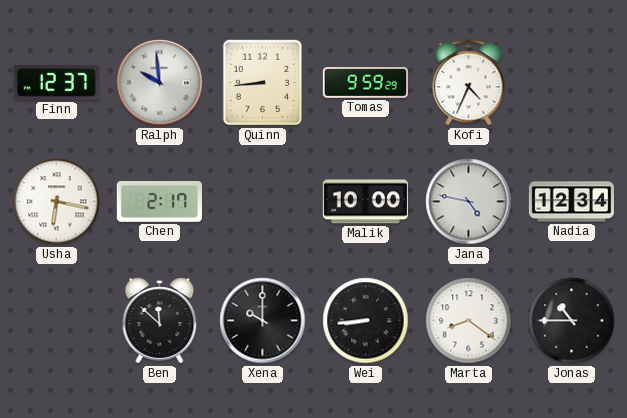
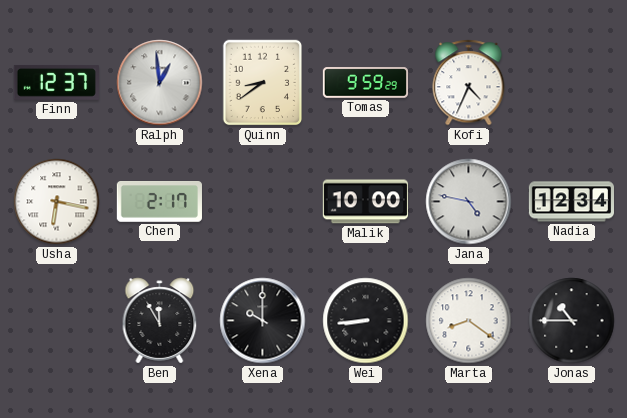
Ralph: 9:59 -> 12:59 (160, 83)
Quinn: 8:44 -> 8:39 (263, 83)
Ben: 11:52 -> 11:55 (160, 321)
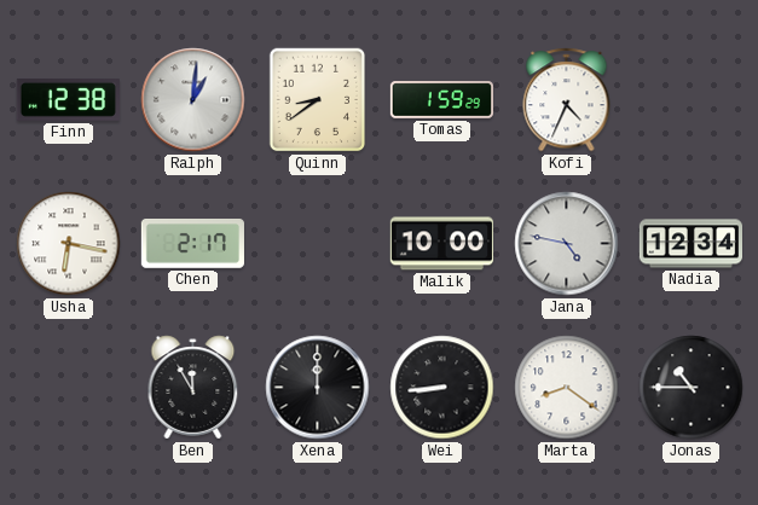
Finn: 12:37 -> 12:38 (68, 100)
Ralph: 12:59 -> 1:01 (193, 100)
Tomas: 9:59 -> 1:59 (442, 100)
Xena: 10:00 -> 12:00 (318, 388)
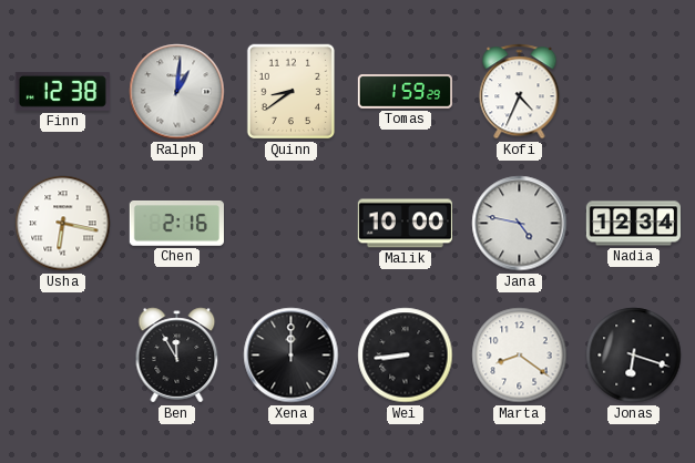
Chen: 2:17 -> 2:16 (176, 224)
Jonas: 10:45 -> 6:18 (634, 356)
